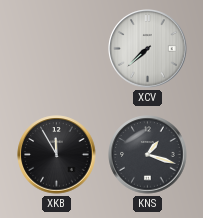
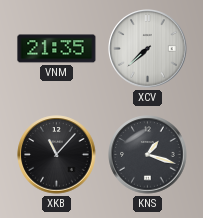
VNM: none -> 21:35 (57, 49)
XKB: 11:55 -> 11:07 (57, 155)
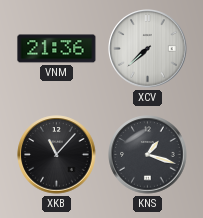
VNM: 21:35 -> 21:36 (57, 49)
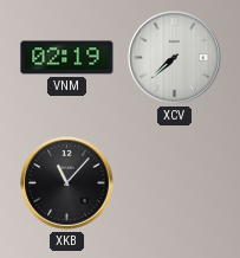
VNM: 21:36 -> 02:19 (67, 58)
KNS: 1:18 -> none (148, 155)
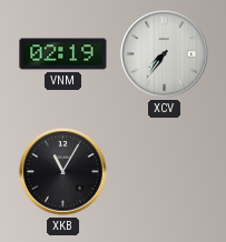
XCV: 7:38 -> 7:36 (165, 54)
XKB: 11:07 -> 11:05 (63, 172)
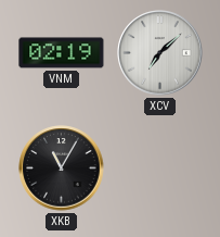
XCV: 7:36 -> 7:08 (160, 53)
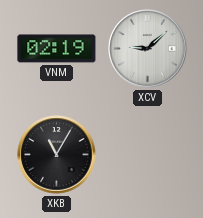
XCV: 7:08 -> 9:08 (148, 49)
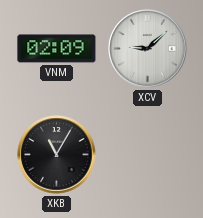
VNM: 02:19 -> 02:09 (57, 49)
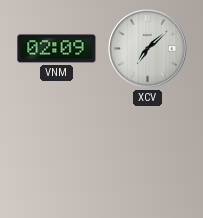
XCV: 9:08 -> 7:08 (148, 49)
XKB: 11:05 -> none (57, 155)
